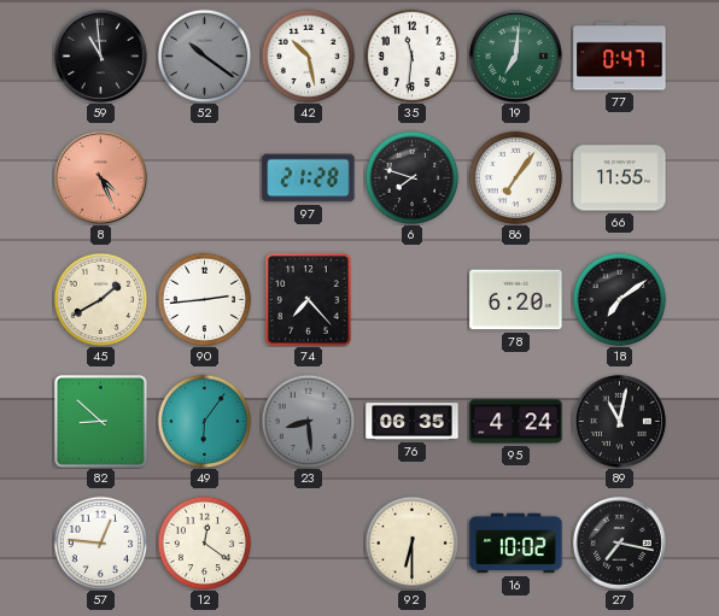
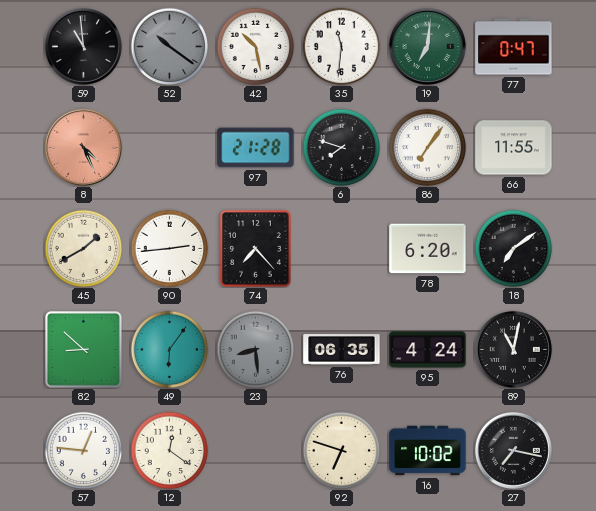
92: 6:30 -> 6:48 (341, 450)
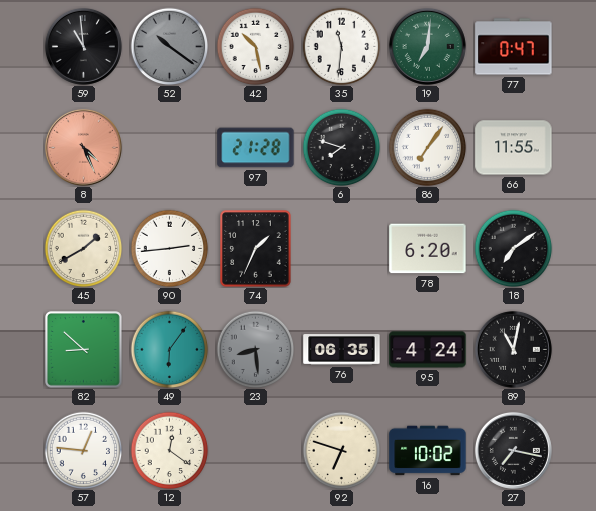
74: 7:23 -> 1:34 (256, 249)
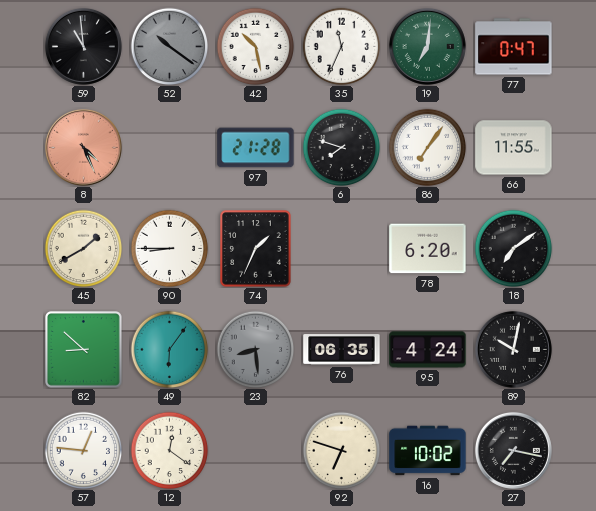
35: 11:31 -> 11:34 (341, 46)
90: 2:44 -> 8:45 (169, 248)
89: 11:02 -> 10:02 (513, 349)
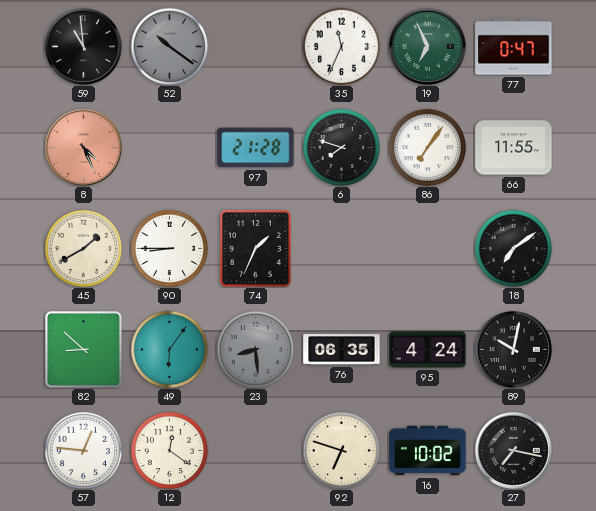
42: 10:28 -> none (255, 46)
19: 7:01 -> 6:56 (427, 46)
78: 6:20 -> none (428, 249)
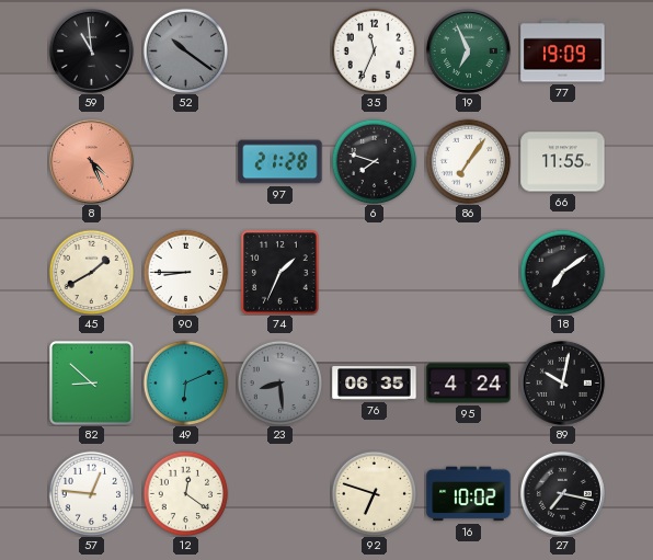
77: 0:47 -> 19:09 (563, 52)
49: 6:06 -> 6:11 (185, 382)
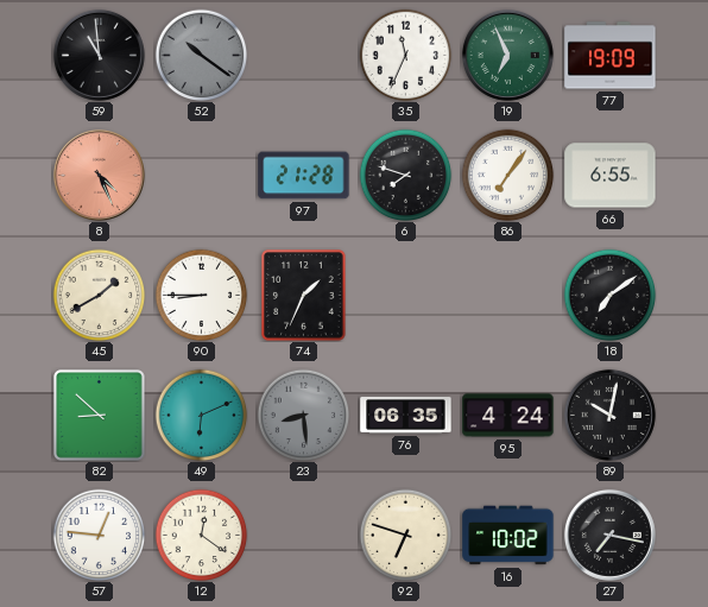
66: 11:55 -> 6:55 (611, 176)
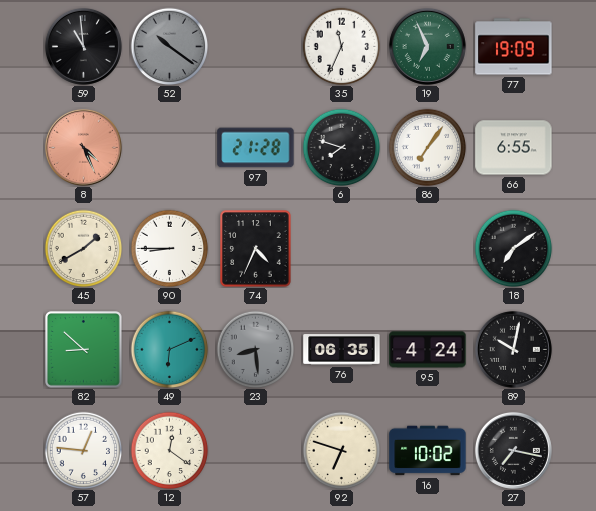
74: 1:34 -> 4:34 (256, 249)
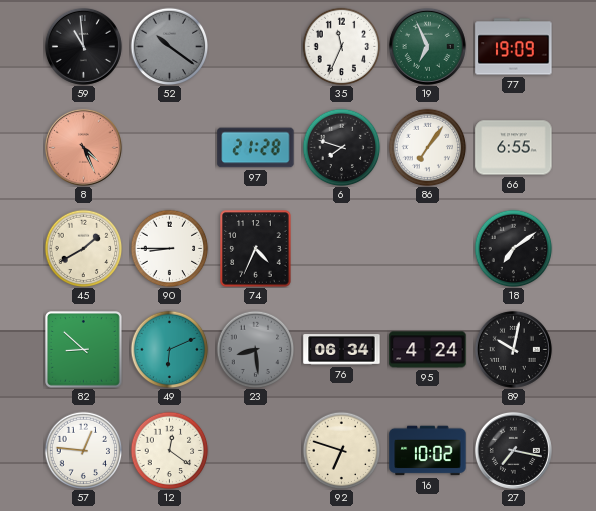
76: 06:35 -> 06:34 (342, 350)
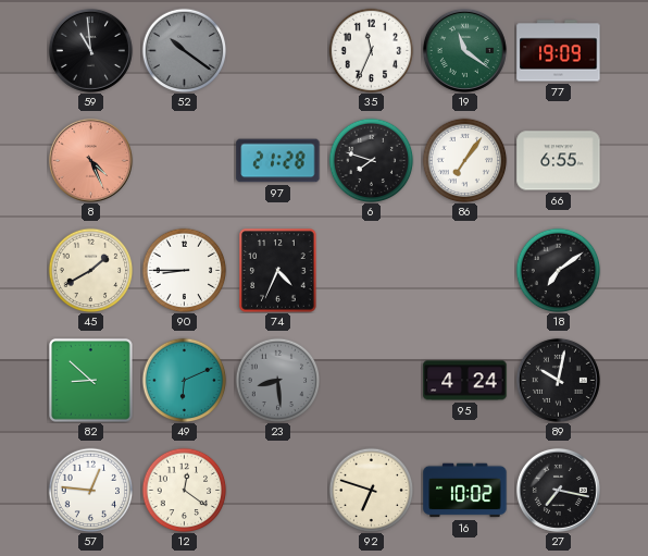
19: 6:56 -> 11:21 (464, 50)
76: 06:34 -> none (342, 350)
